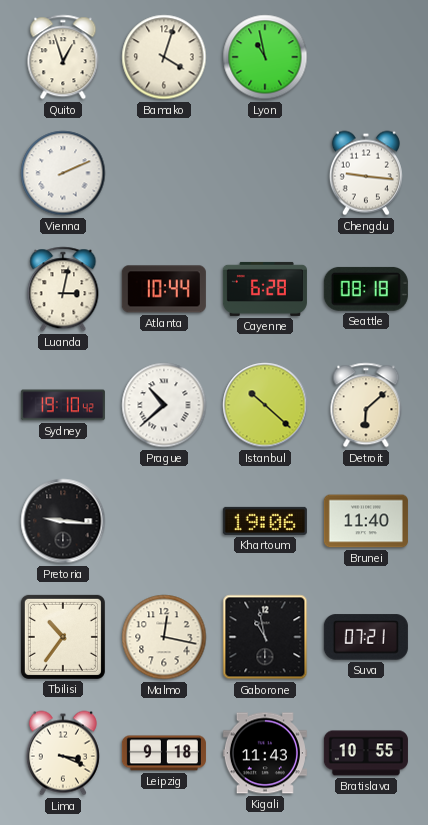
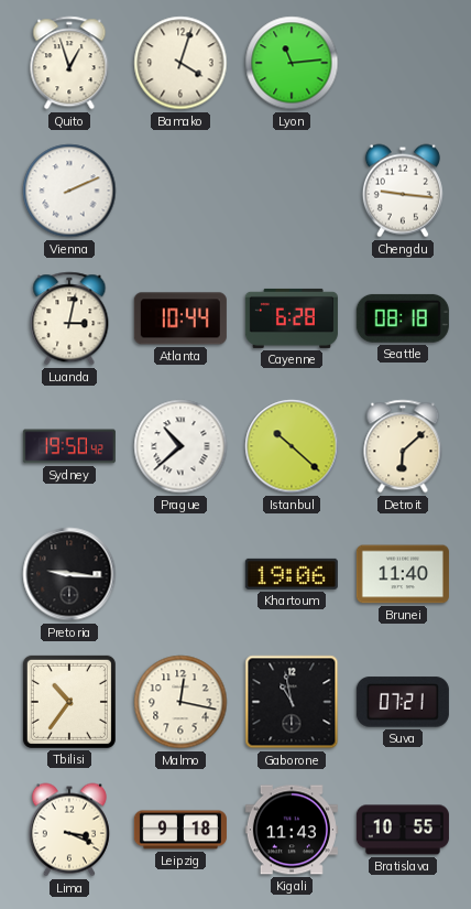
Lyon: 10:58 -> 11:14 (292, 63)
Sydney: 19:10 -> 19:50 (69, 446)
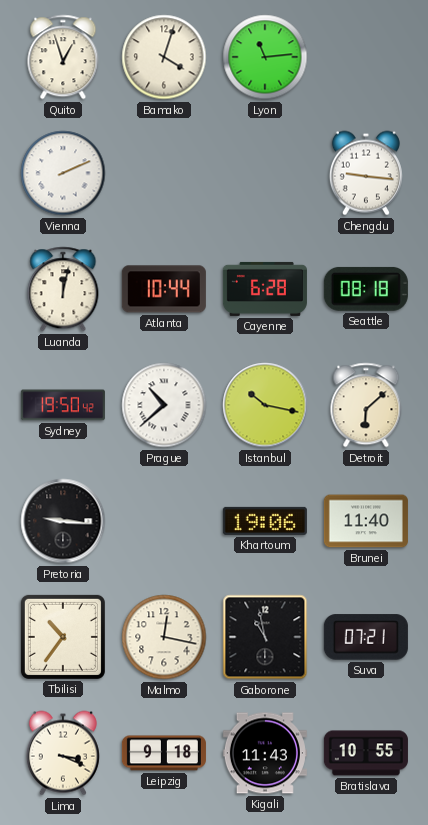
Luanda: 3:02 -> 12:02 (63, 289)
Istanbul: 10:22 -> 10:17 (265, 405)
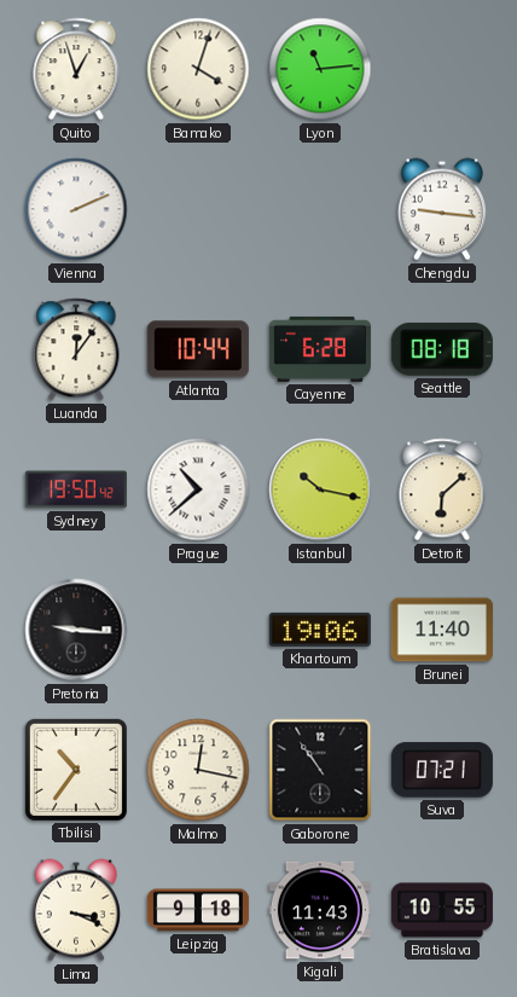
Luanda: 12:02 -> 12:06 (76, 349)
Gaborone: 10:58 -> 10:54 (320, 770)
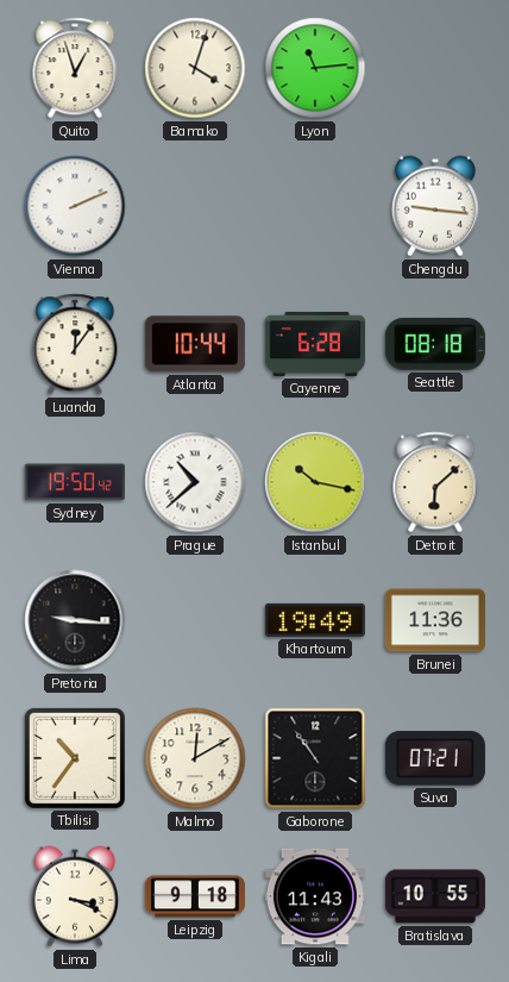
Khartoum: 19:06 -> 19:49 (315, 620)
Brunei: 11:40 -> 11:36 (435, 620)
Malmo: 12:17 -> 12:10 (195, 758)
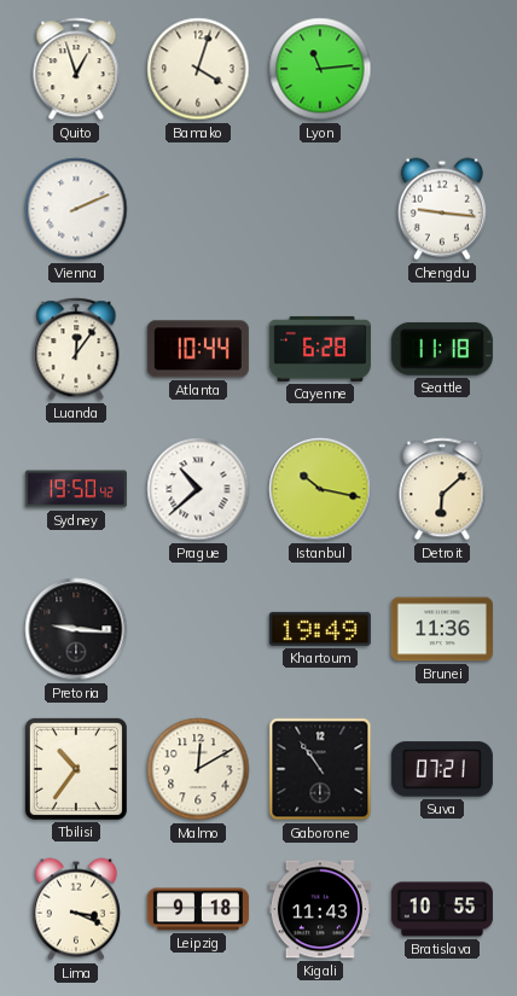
Seattle: 08:18 -> 11:18 (442, 349)
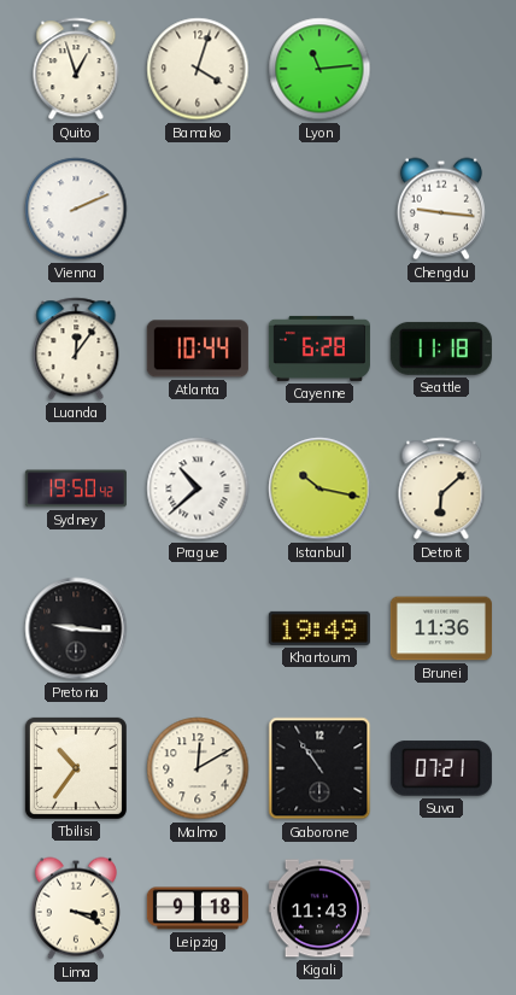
Bratislava: 10:55 -> none (442, 909)
